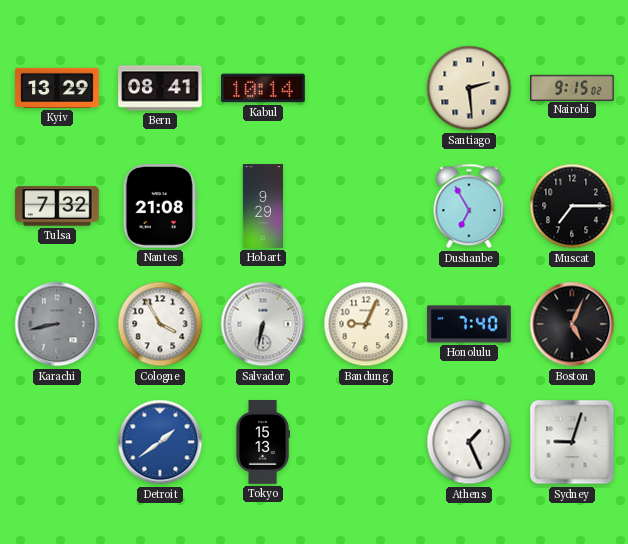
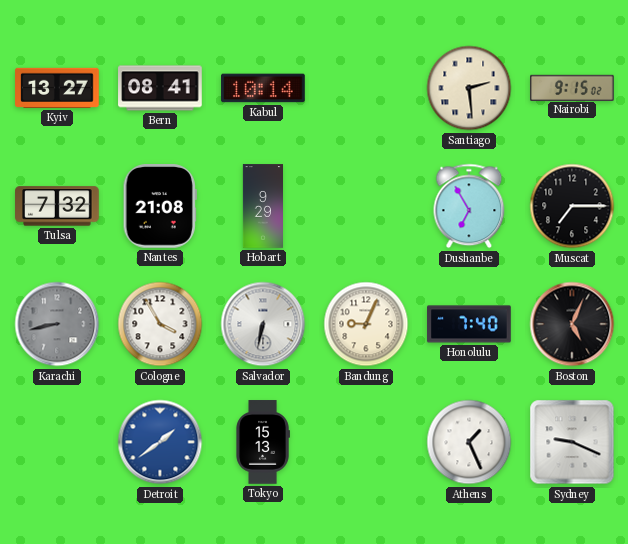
Kyiv: 13:29 -> 13:27 (57, 88)
Sydney: 9:03 -> 9:19 (572, 442)
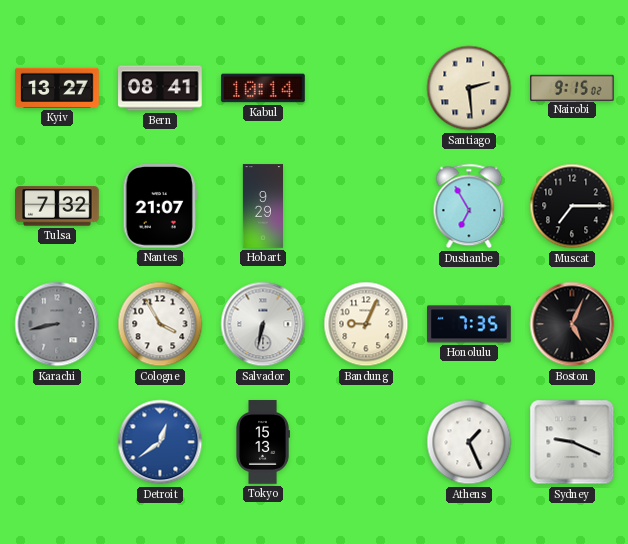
Nantes: 21:08 -> 21:07 (160, 207)
Honolulu: 7:40 -> 7:35 (469, 324)
Detroit: 1:39 -> 12:39 (160, 442)
